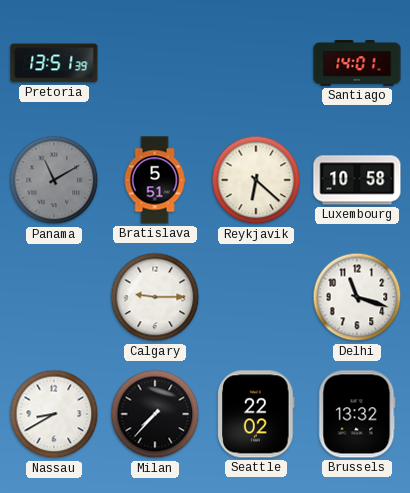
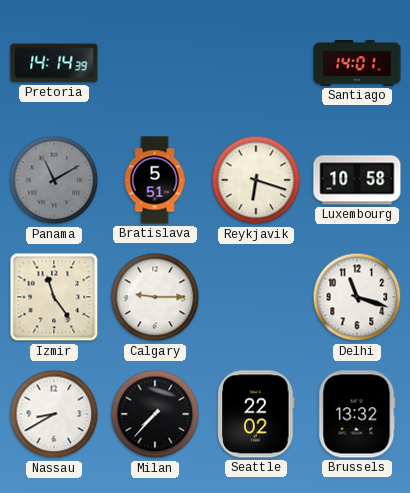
Pretoria: 13:51 -> 14:14 (54, 63)
Reykjavik: 6:22 -> 6:18 (256, 180)
Izmir: none -> 11:24 (54, 297)
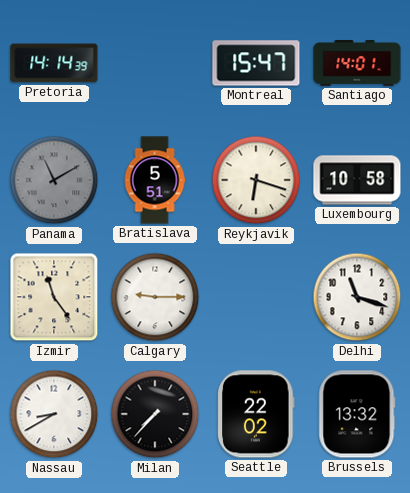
Montreal: none -> 15:47 (256, 63)
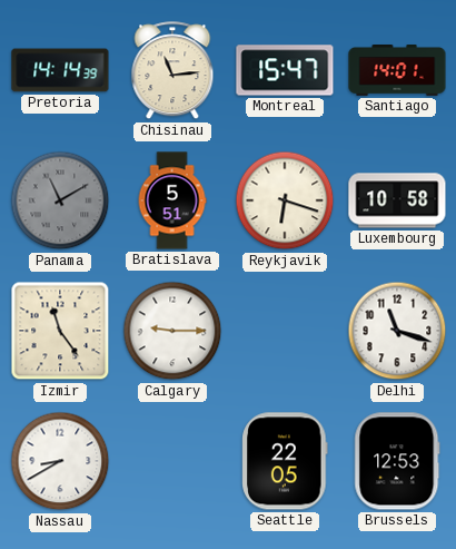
Chisinau: none -> 11:14 (172, 71)
Milan: 7:37 -> none (155, 414)
Seattle: 22:02 -> 22:05 (285, 461)
Brussels: 13:32 -> 12:53 (397, 461)
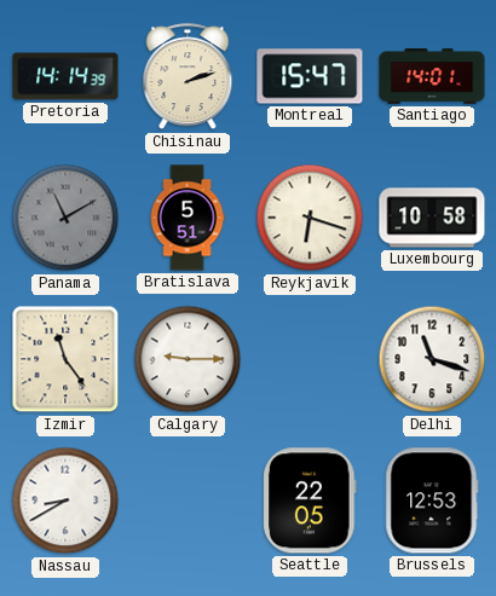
Chisinau: 11:14 -> 2:12 (188, 77)
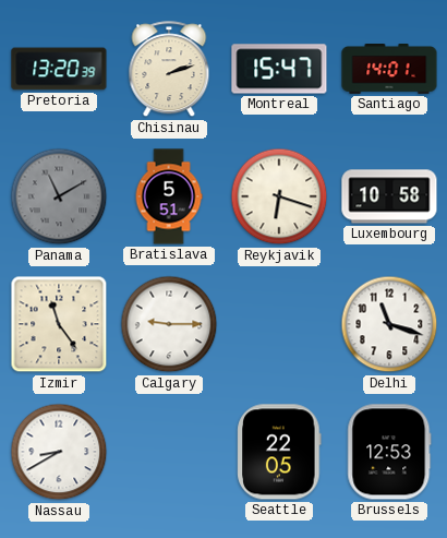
Pretoria: 14:14 -> 13:20 (59, 69)
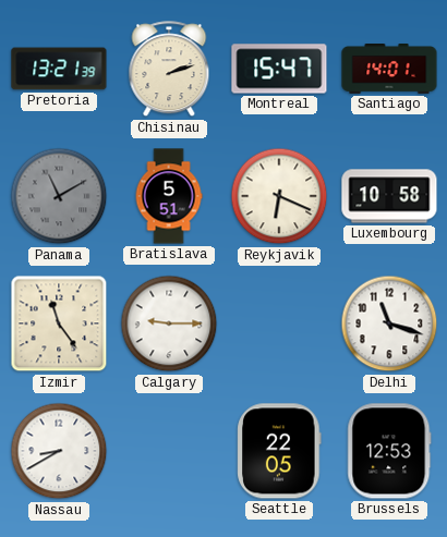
Pretoria: 13:20 -> 13:21 (59, 69)
Reykjavik: 6:18 -> 6:19 (279, 196)
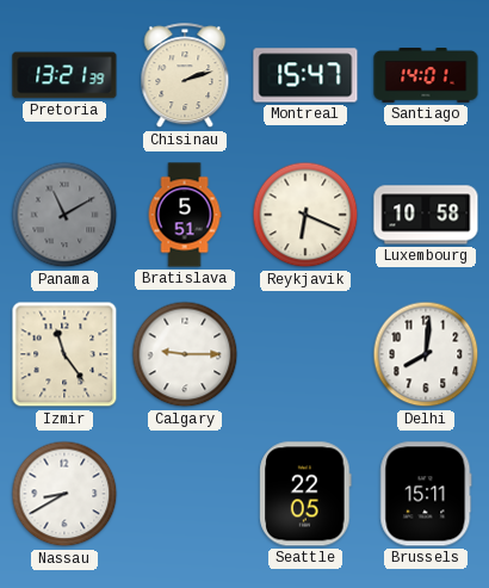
Delhi: 11:18 -> 8:01 (426, 354)
Brussels: 12:53 -> 15:11 (426, 494)
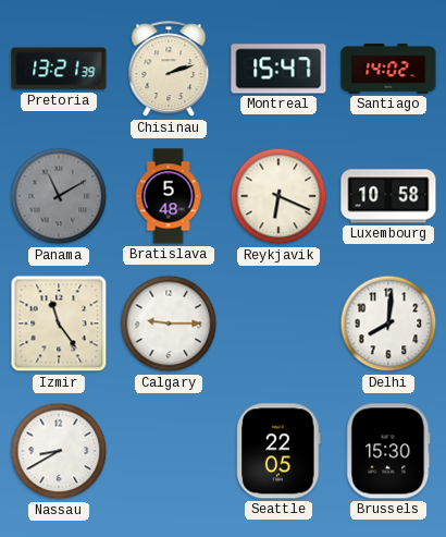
Santiago: 14:01 -> 14:02 (388, 70)
Bratislava: 5:51 -> 5:48 (169, 196)
Brussels: 15:11 -> 15:30 (388, 451)
